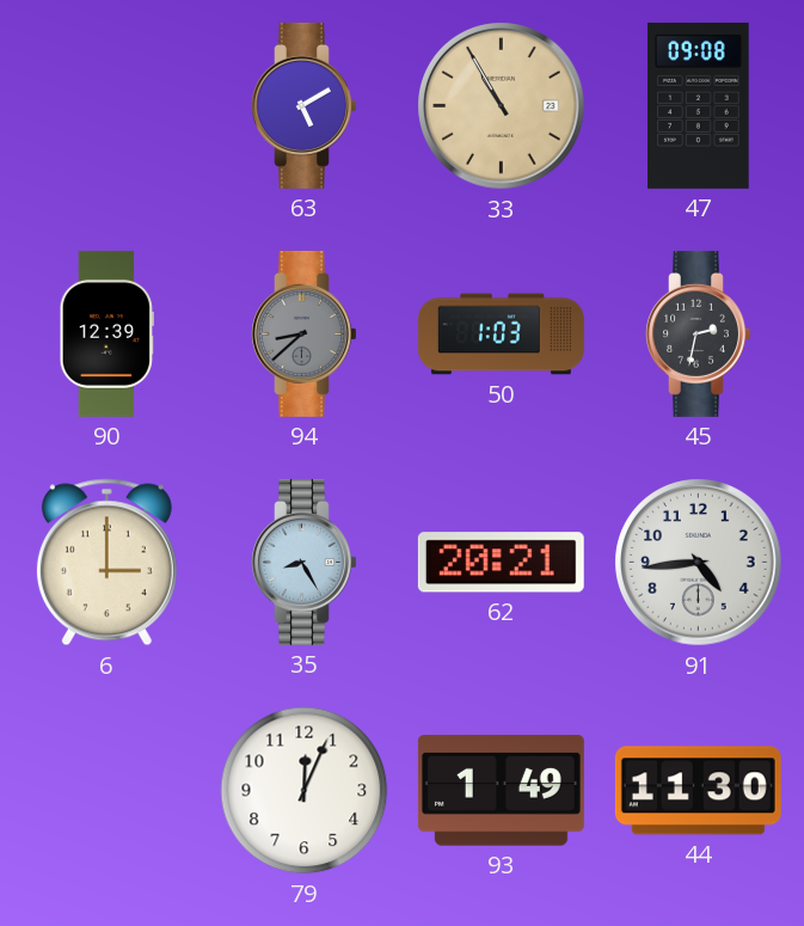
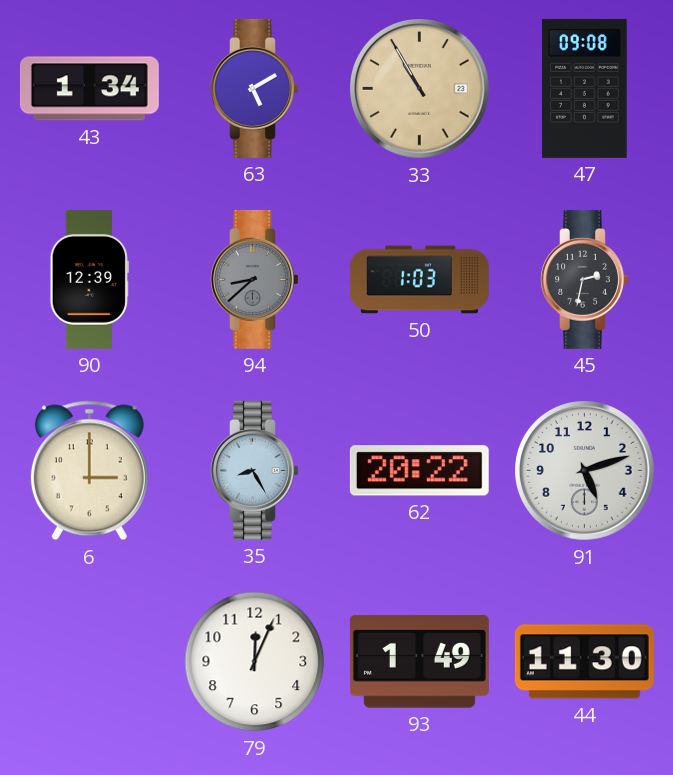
43: none -> 1:34 (89, 89)
62: 20:21 -> 20:22 (419, 471)
91: 4:44 -> 5:12 (585, 471)
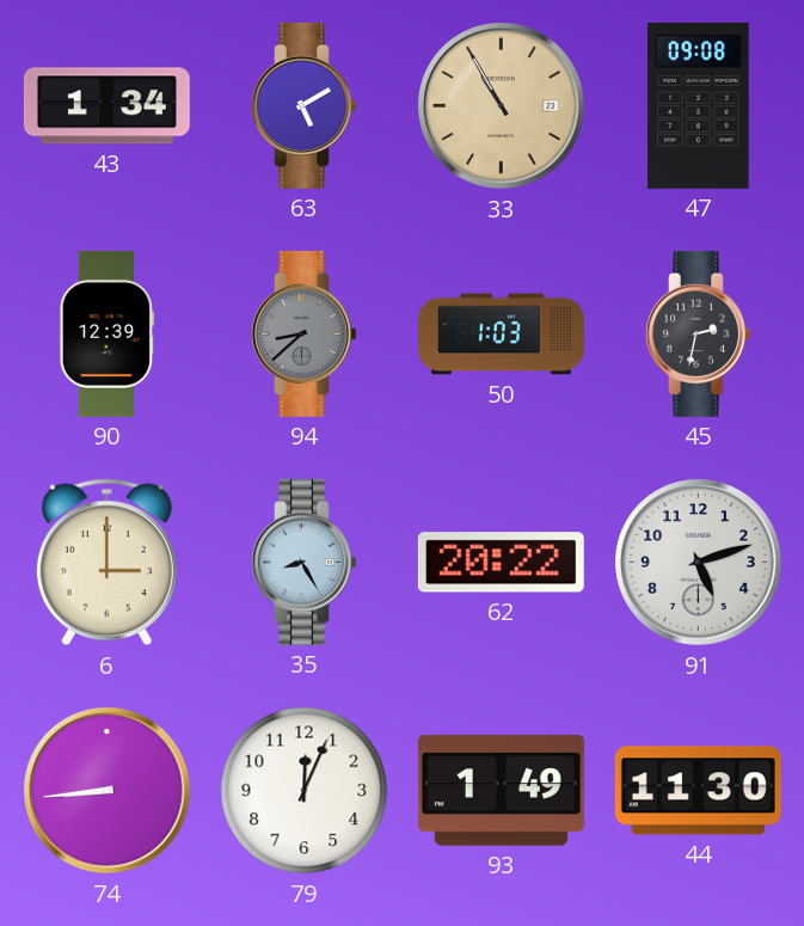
74: none -> 8:44 (108, 791)
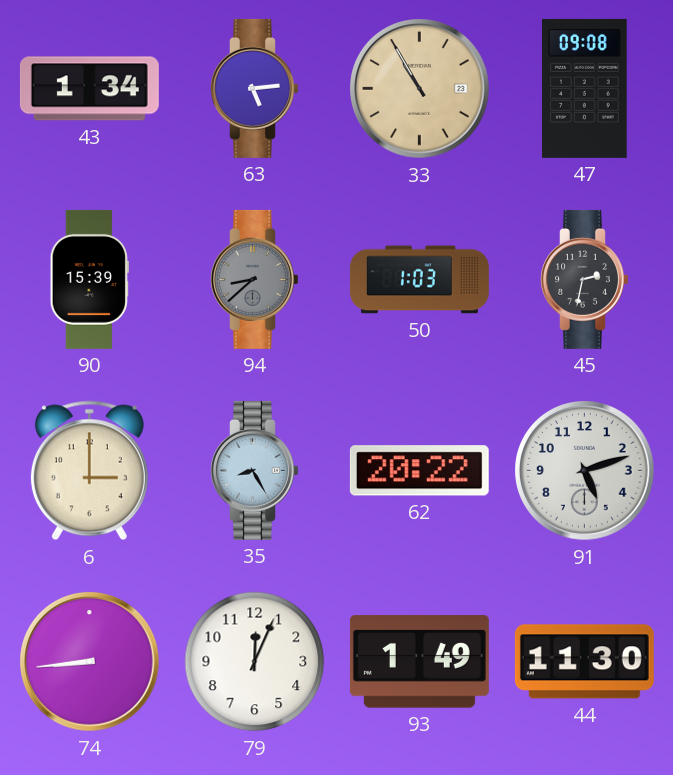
63: 5:10 -> 5:14 (255, 88)
90: 12:39 -> 15:39 (89, 279)
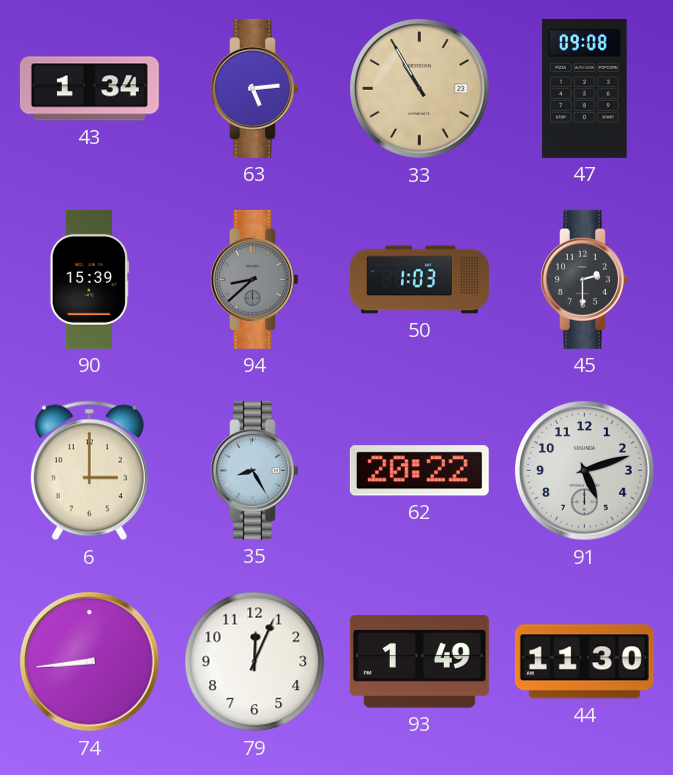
45: 2:32 -> 2:30 (585, 279)
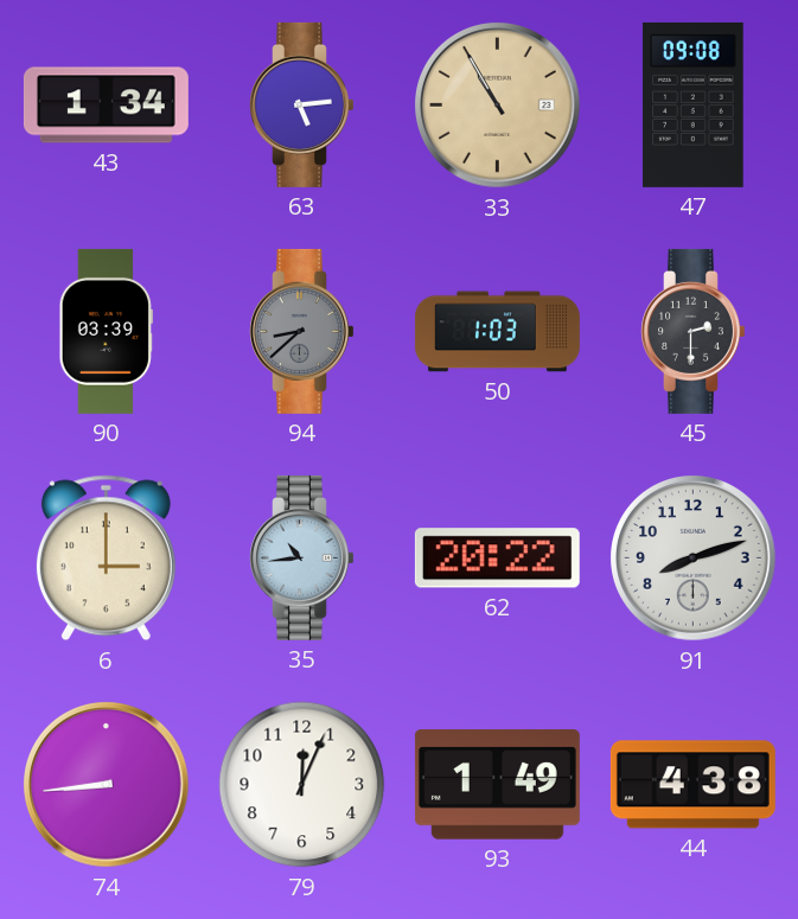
90: 15:39 -> 03:39 (106, 331)
35: 8:25 -> 10:44 (302, 557)
91: 5:12 -> 8:12 (694, 559)
44: 11:30 -> 4:38 (692, 785)
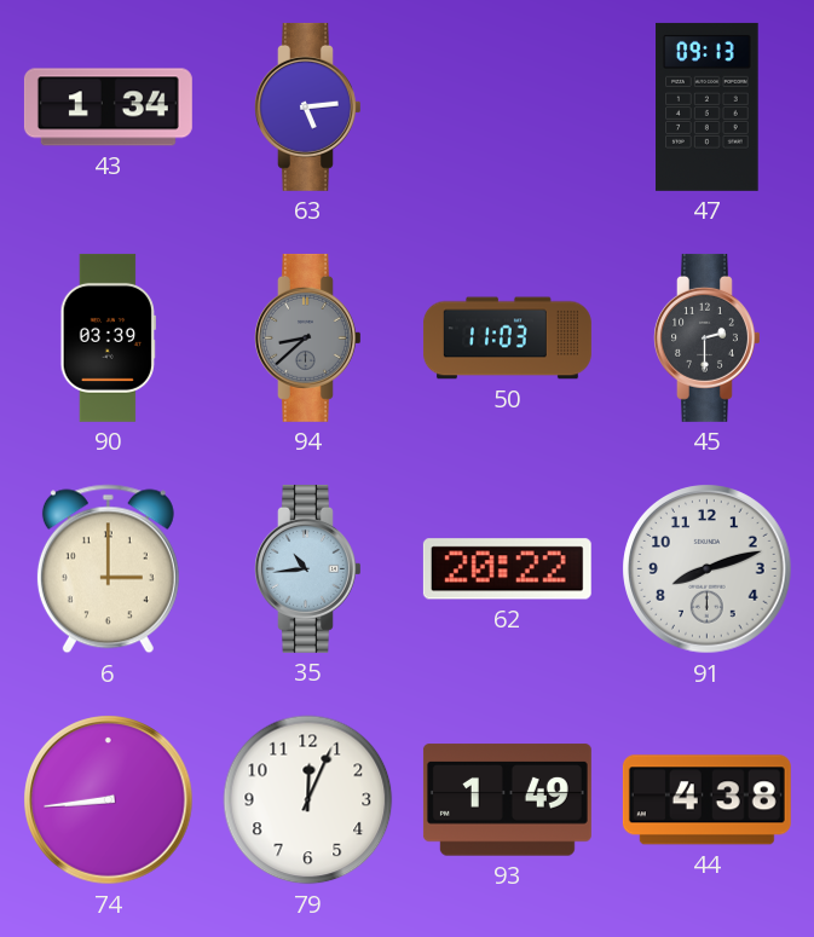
33: 10:55 -> none (498, 106)
47: 09:08 -> 09:13 (708, 106)
50: 1:03 -> 11:03 (507, 339)
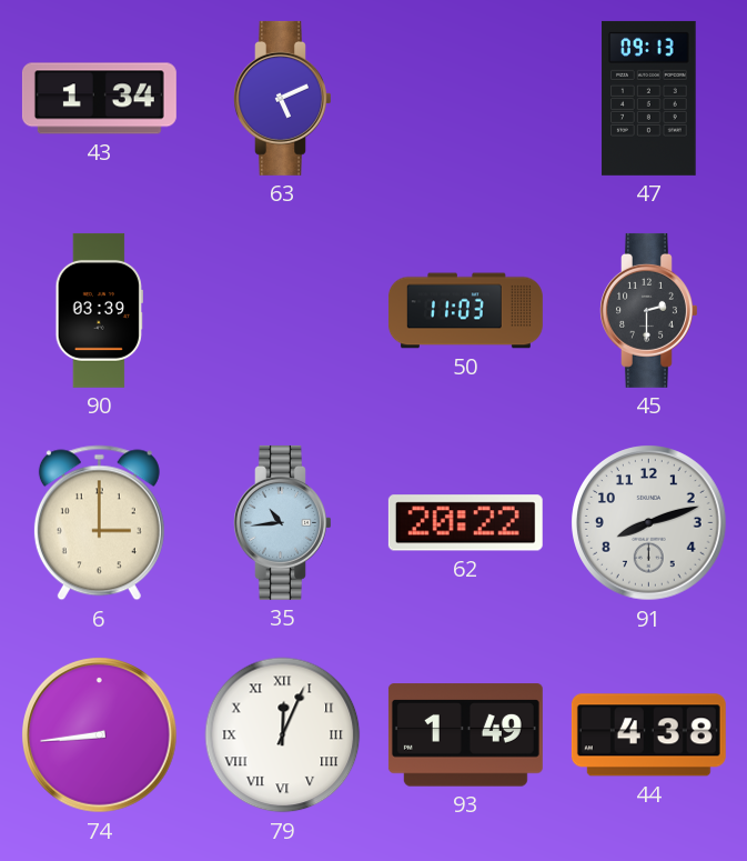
63: 5:14 -> 5:11 (283, 98)
94: 8:38 -> none (308, 337)
79 numerals: Arabic -> Roman (283, 735)
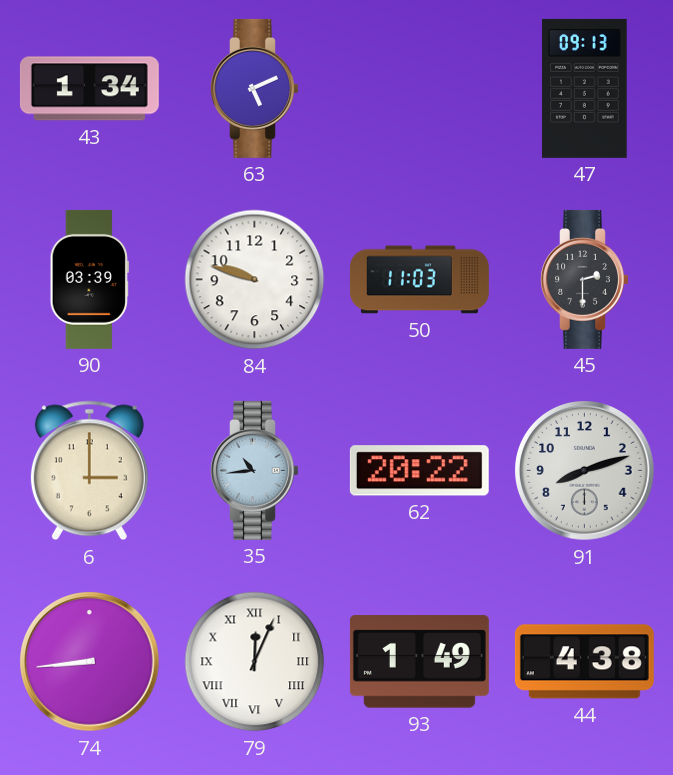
84: none -> 9:48 (255, 280)
